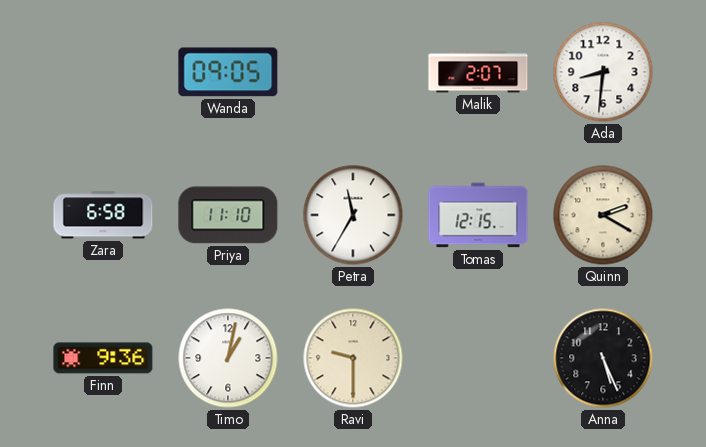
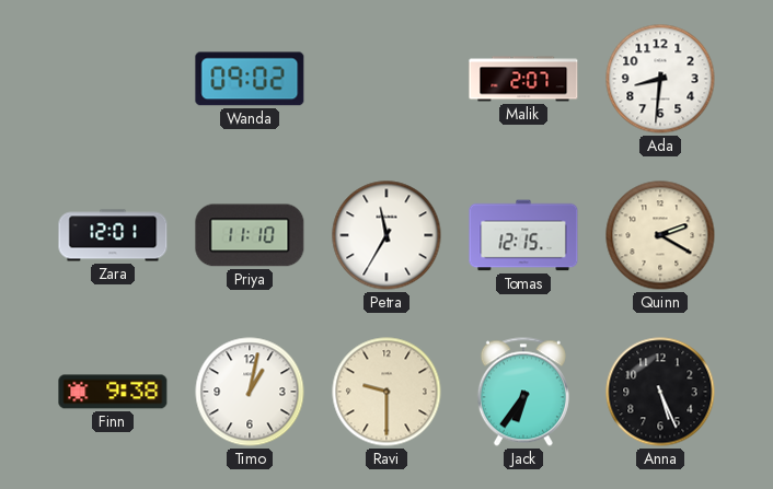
Wanda: 09:05 -> 09:02 (250, 79)
Zara: 6:58 -> 12:01 (113, 235)
Finn: 9:36 -> 9:38 (113, 392)
Jack: none -> 6:36 (523, 392)
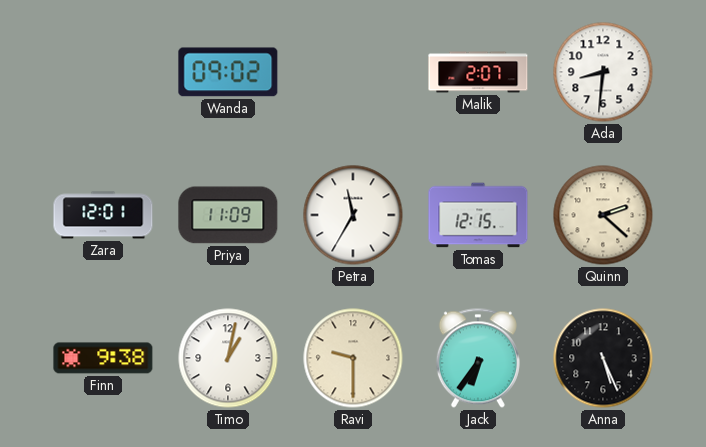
Priya: 11:10 -> 11:09 (228, 215)
Quinn: 2:20 -> 2:22 (603, 215)
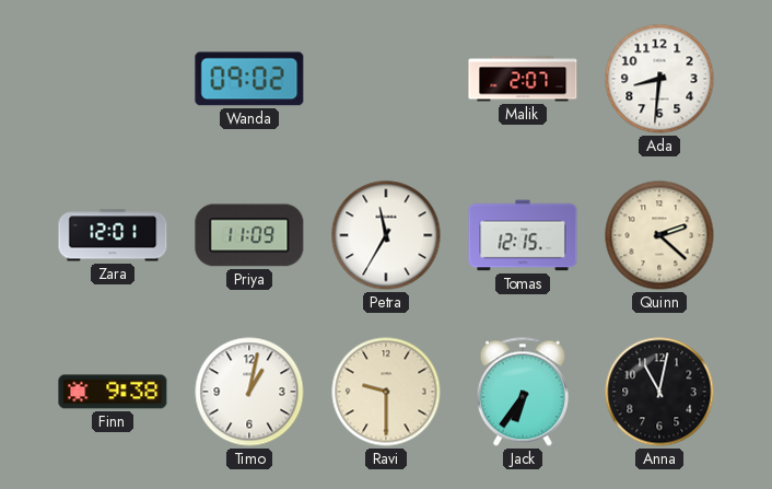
Anna: 5:26 -> 11:02 (659, 392)
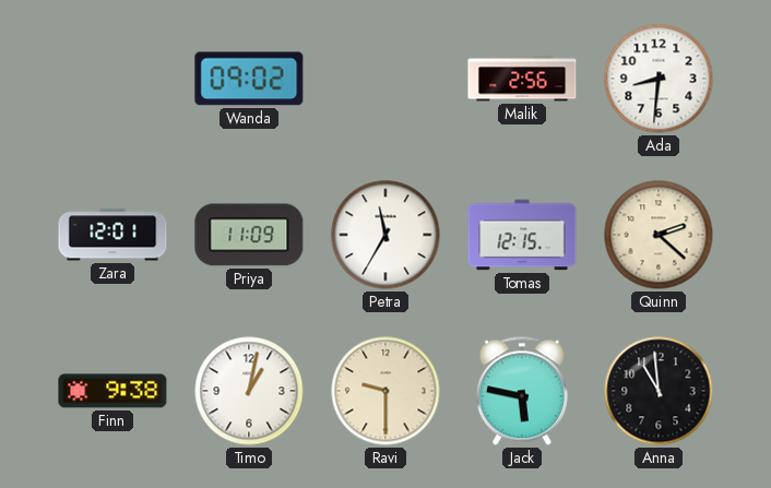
Malik: 2:07 -> 2:56 (522, 79)
Jack: 6:36 -> 5:47 (522, 391)
Anna: 11:02 -> 10:59 (659, 391)
